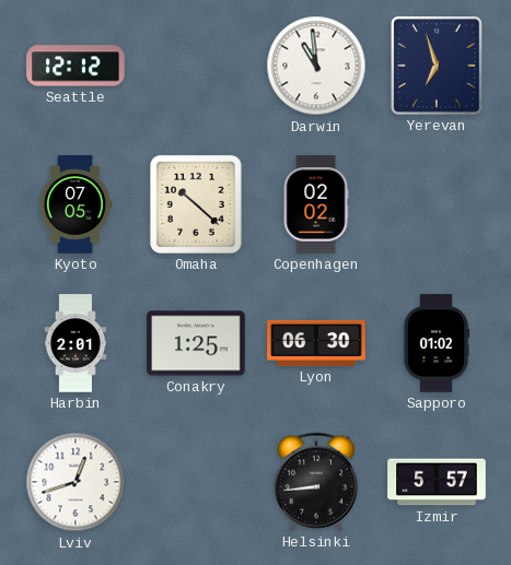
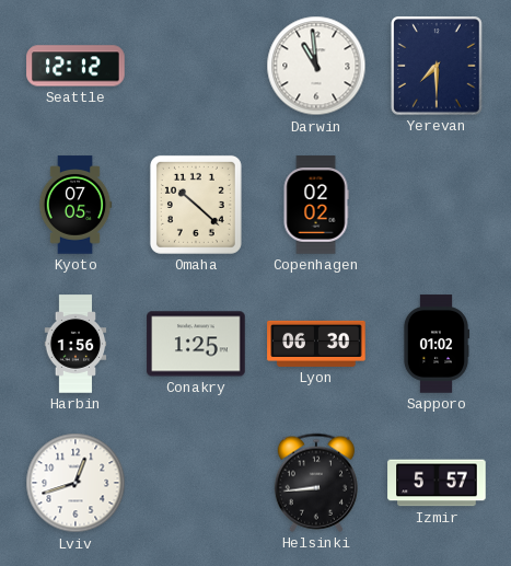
Yerevan: 6:57 -> 7:30 (438, 66)
Harbin: 2:01 -> 1:56 (76, 344)
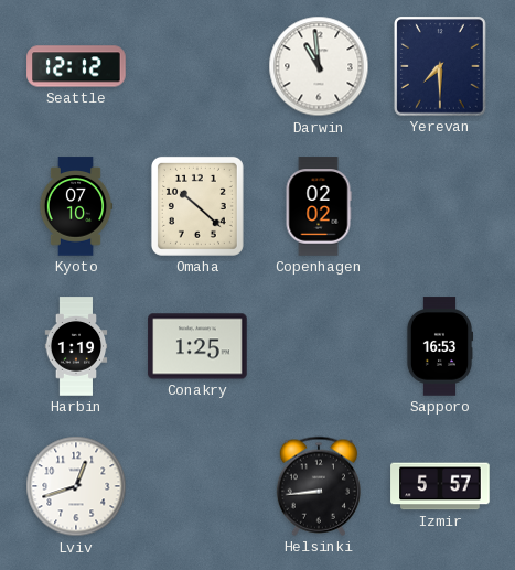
Kyoto: 07:05 -> 07:10 (76, 206)
Harbin: 1:56 -> 1:19 (76, 346)
Lyon: 06:30 -> none (316, 344)
Sapporo: 01:02 -> 16:53 (440, 346)
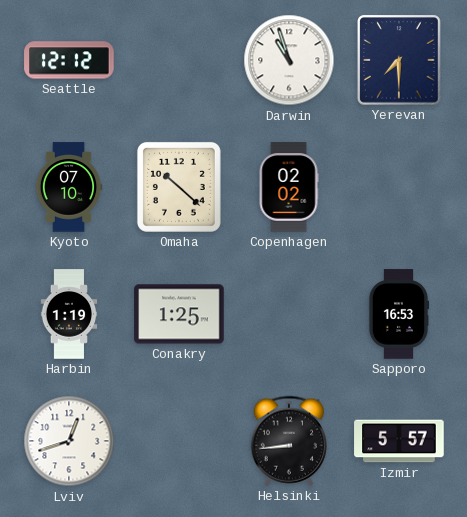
Darwin: 10:59 -> 10:57 (289, 60)
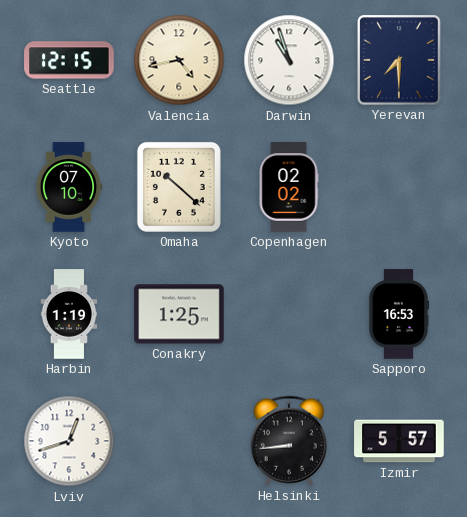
Seattle: 12:12 -> 12:15 (69, 60)
Valencia: none -> 4:43 (179, 60)
